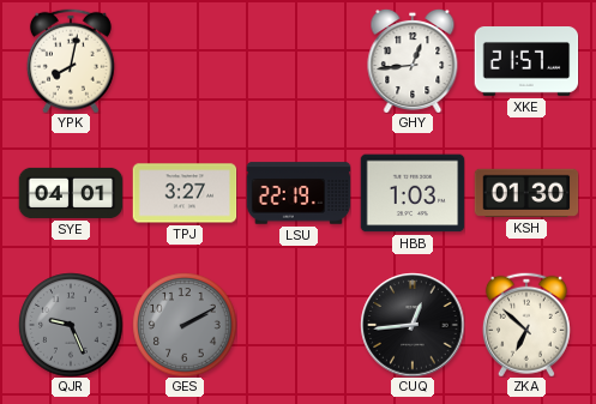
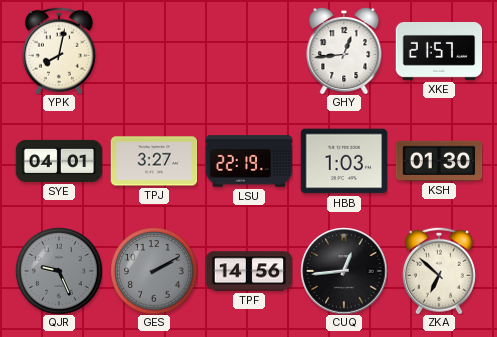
TPF: none -> 14:56 (249, 271)
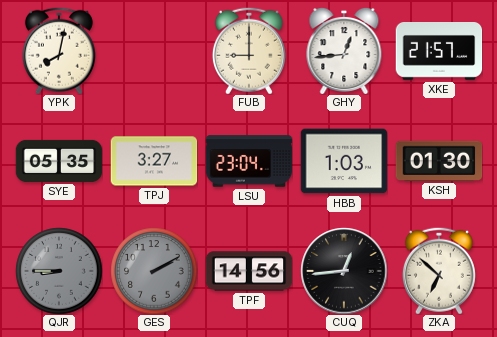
FUB: none -> 9:00 (249, 51)
SYE: 04:01 -> 05:35 (59, 161)
LSU: 22:19 -> 23:04 (249, 161)
QJR: 9:26 -> 8:45 (59, 271)
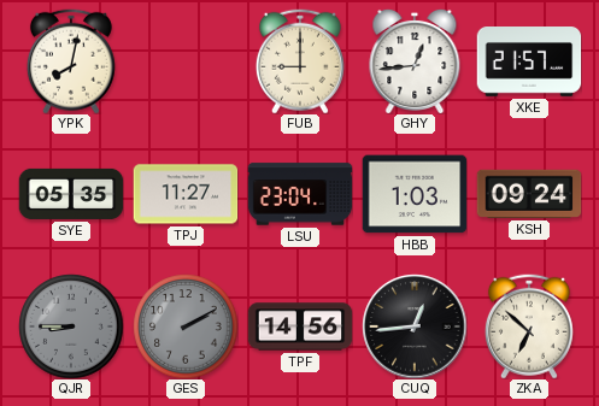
TPJ: 3:27 -> 11:27 (186, 194)
KSH: 01:30 -> 09:24 (529, 194)
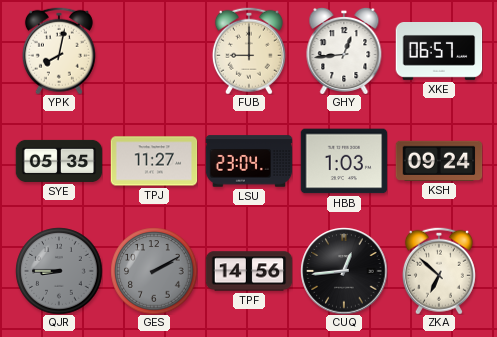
XKE: 21:57 -> 06:57 (439, 52)
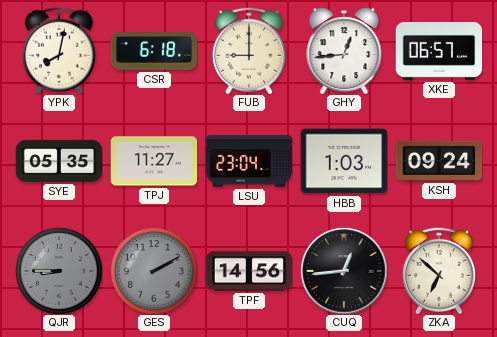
CSR: none -> 6:18 (154, 51)
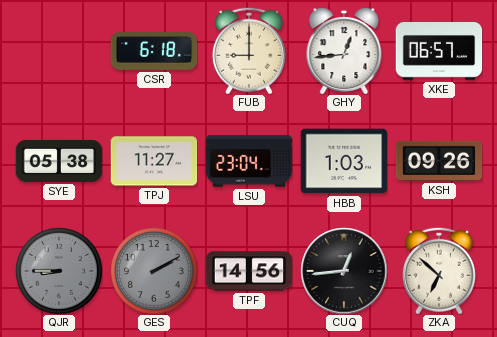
YPK: 8:02 -> none (59, 51)
SYE: 05:35 -> 05:38 (59, 161)
KSH: 09:24 -> 09:26 (439, 161)
